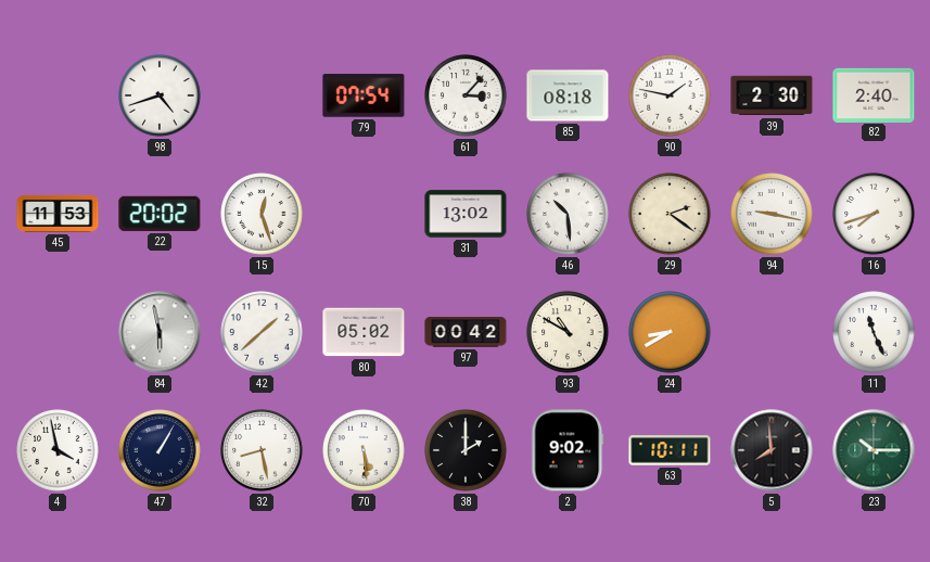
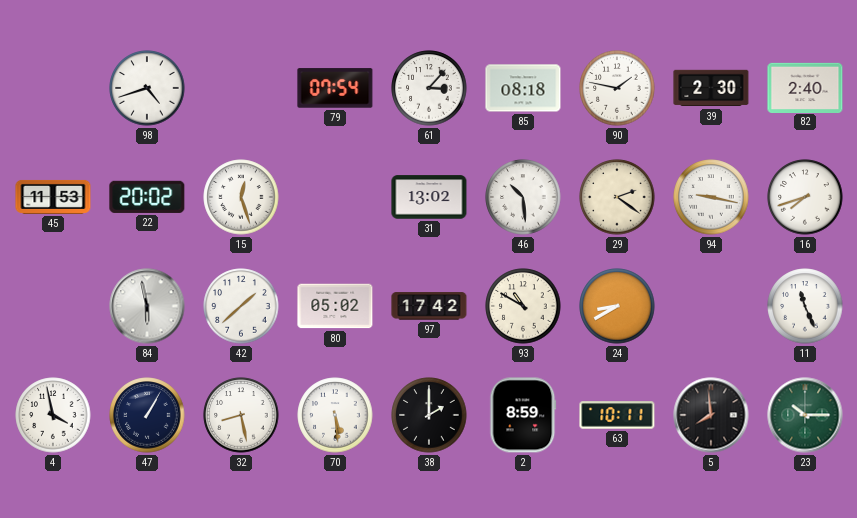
97: 00:42 -> 17:42 (429, 306)
2: 9:02 -> 8:59 (523, 415)
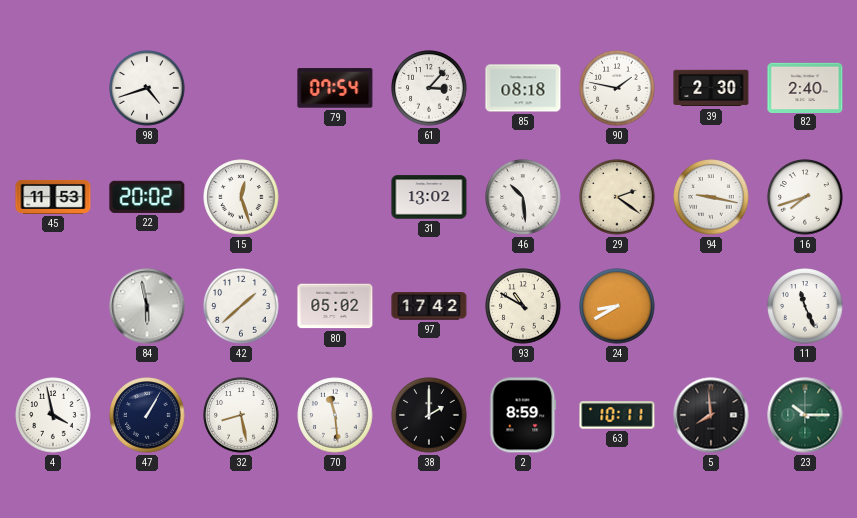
70: 5:29 -> 11:29 (335, 415)
